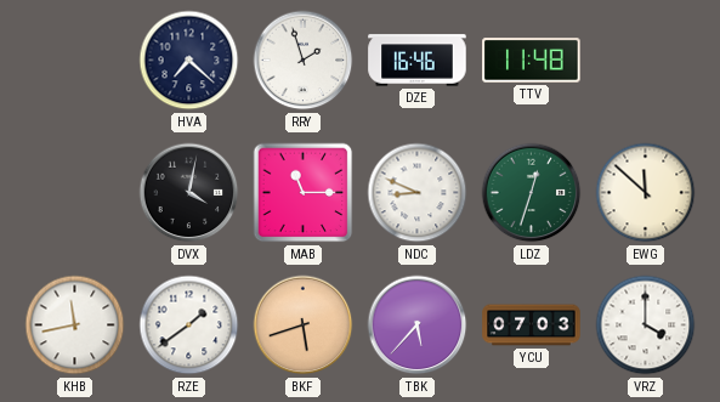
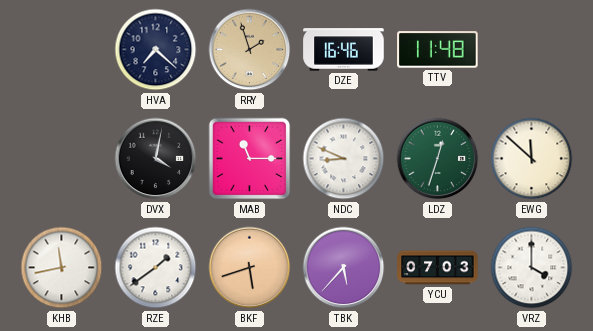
RRY dial: white -> champagne (250, 50)
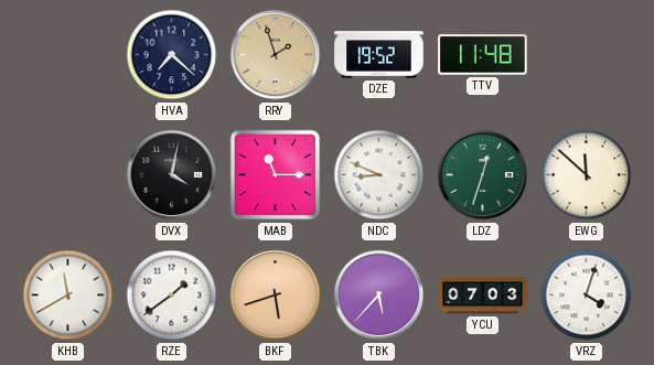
DZE: 16:46 -> 19:52 (379, 55)
KHB: 11:43 -> 11:40 (68, 296)
VRZ: 4:00 -> 4:03 (587, 296)
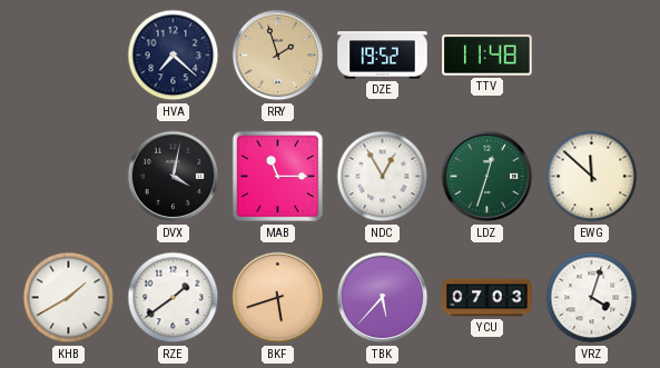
NDC: 8:49 -> 12:55 (383, 177)
KHB: 11:40 -> 1:40 (69, 298)
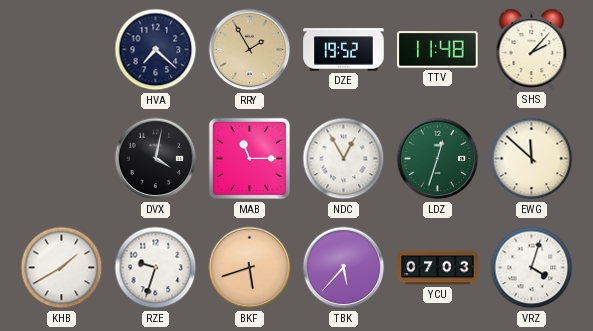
RRY: 1:57 -> 1:55 (250, 50)
SHS: none -> 2:07 (532, 49)
RZE: 1:39 -> 9:33 (156, 268)
